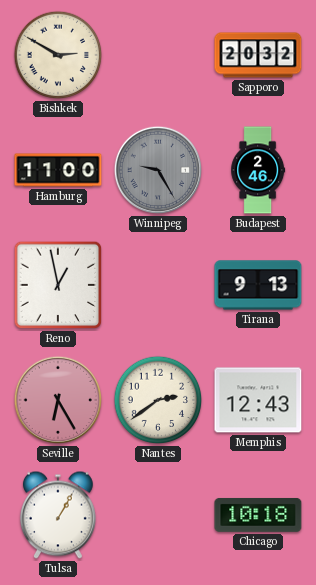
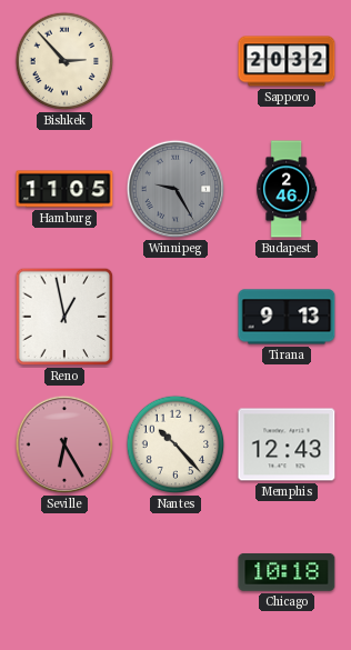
Bishkek: 2:50 -> 2:53 (64, 61)
Hamburg: 11:00 -> 11:05 (64, 189)
Nantes: 2:39 -> 10:23 (175, 444)
Tulsa: 1:05 -> none (58, 515)
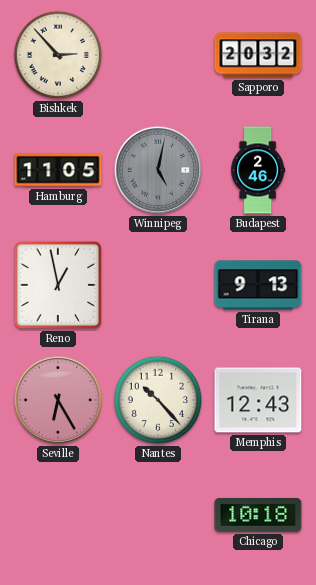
Winnipeg: 9:25 -> 5:02 (158, 170)
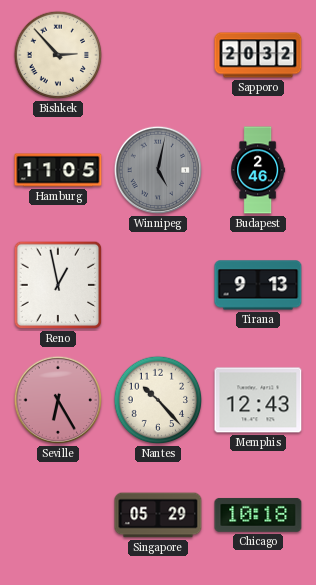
Singapore: none -> 05:29 (158, 515)
